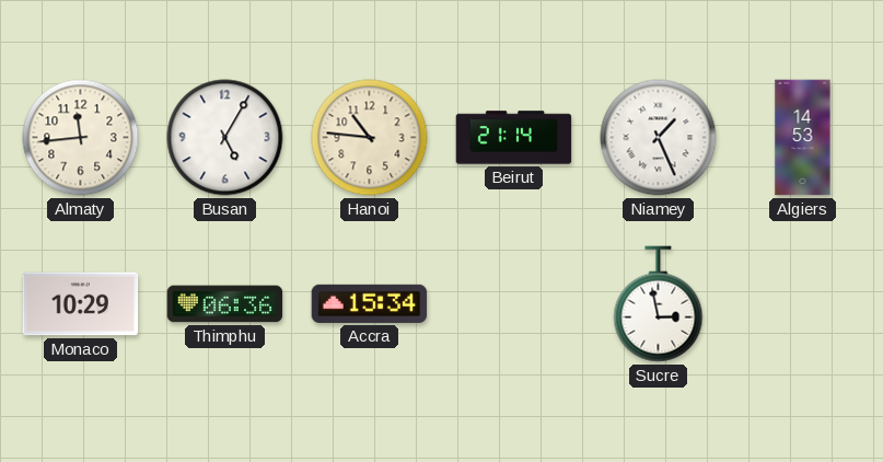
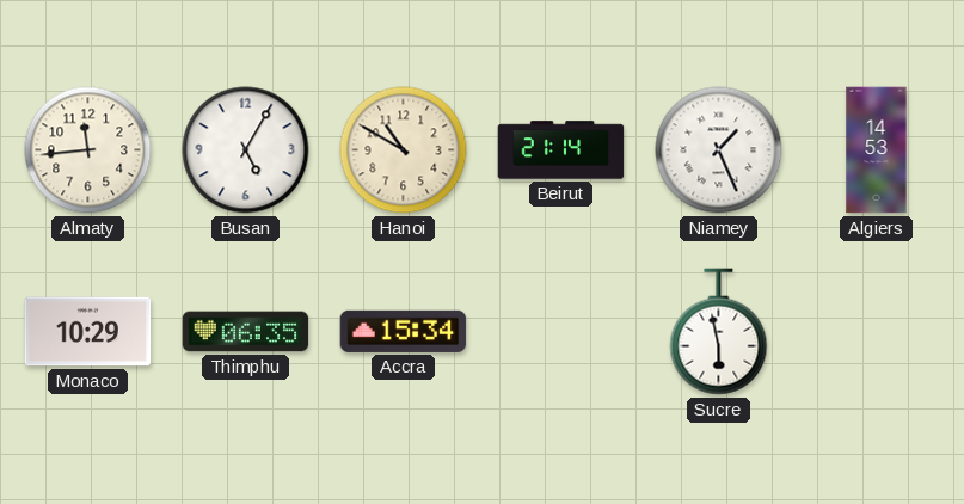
Hanoi: 10:46 -> 10:50 (404, 150)
Thimphu: 06:36 -> 06:35 (246, 332)
Sucre: 2:58 -> 5:58 (719, 332)
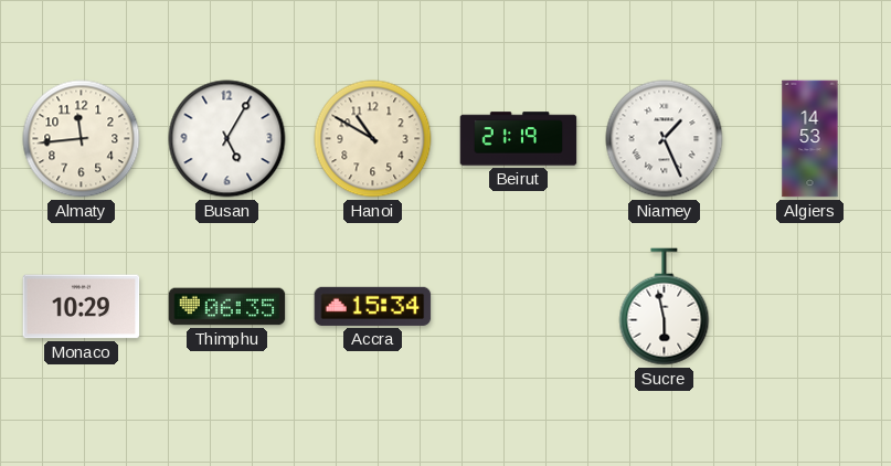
Beirut: 21:14 -> 21:19 (519, 139)
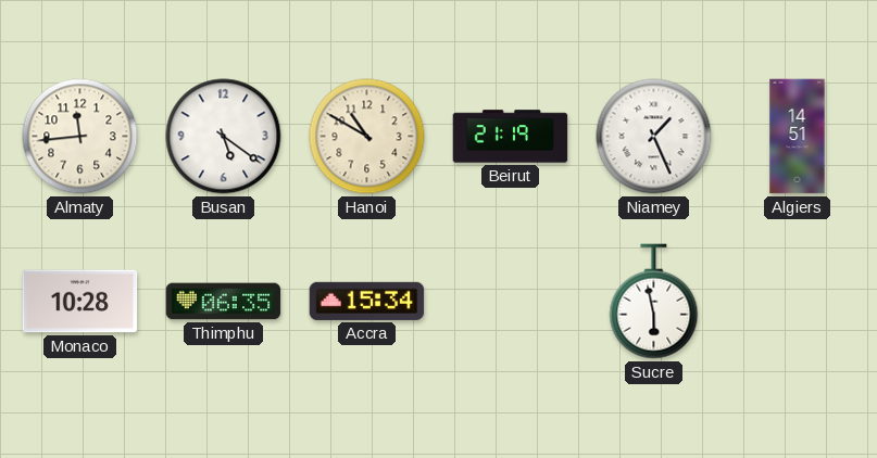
Busan: 5:05 -> 5:21 (224, 137)
Algiers: 14:53 -> 14:51 (798, 137)
Monaco: 10:29 -> 10:28 (80, 302)
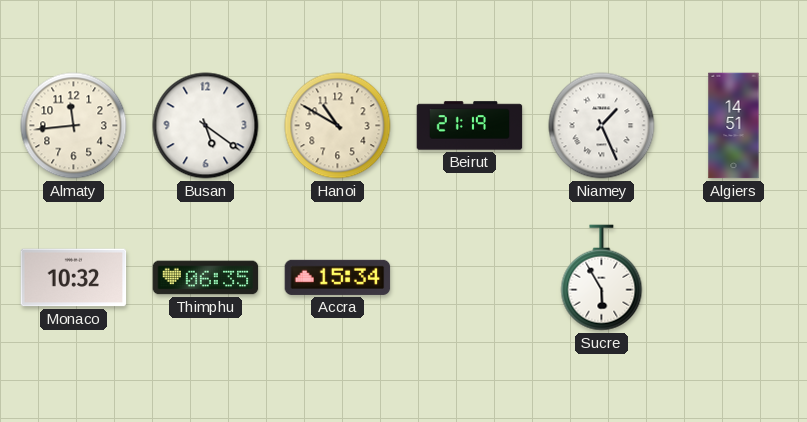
Monaco: 10:28 -> 10:32 (74, 278)
Sucre: 5:58 -> 5:55 (602, 278)
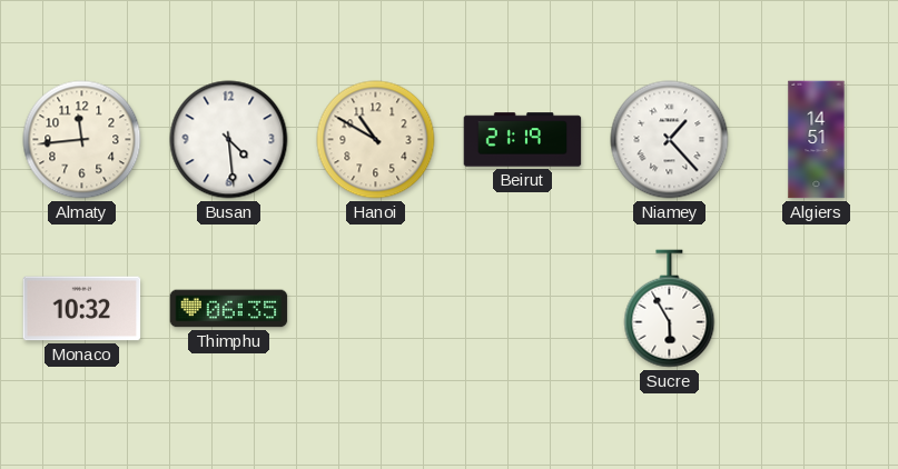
Busan: 5:21 -> 4:29 (229, 140)
Niamey: 1:26 -> 1:23 (670, 140)
Accra: 15:34 -> none (338, 277)
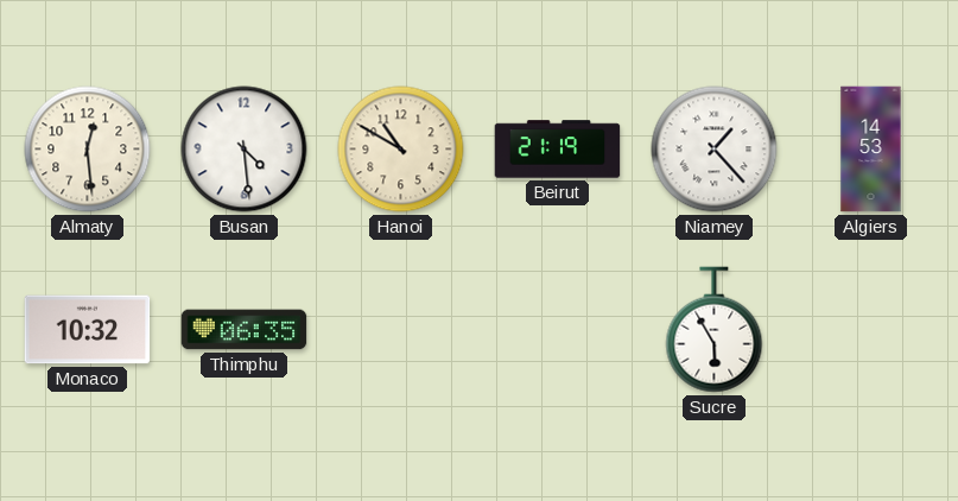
Almaty: 11:44 -> 12:29 (88, 150)
Algiers: 14:51 -> 14:53 (871, 150)
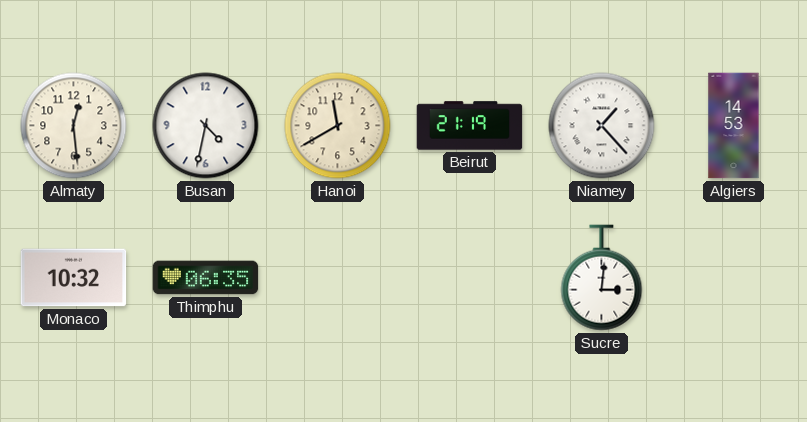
Busan: 4:29 -> 4:32 (206, 126)
Hanoi: 10:50 -> 11:40 (338, 126)
Sucre: 5:55 -> 3:01 (602, 278)
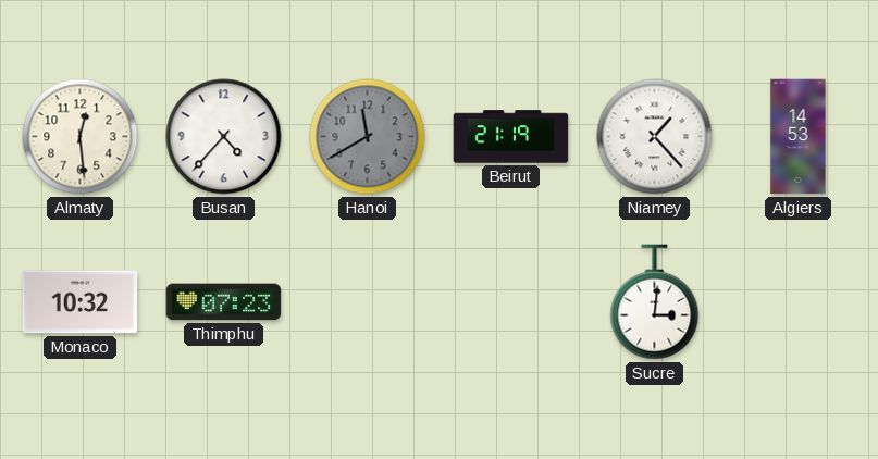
Busan: 4:32 -> 4:37 (224, 137)
Hanoi dial: cream -> grey (368, 137)
Thimphu: 06:35 -> 07:23 (224, 302)
